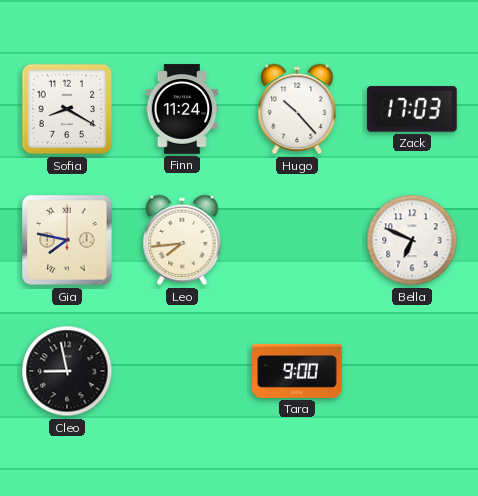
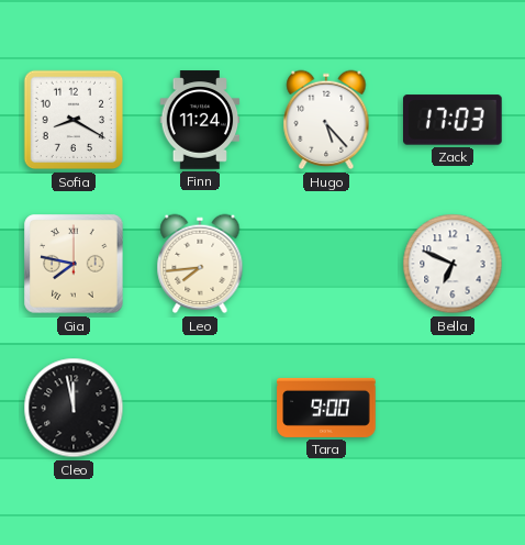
Hugo: 10:23 -> 5:23 (326, 120)
Cleo: 8:58 -> 11:58 (74, 408)
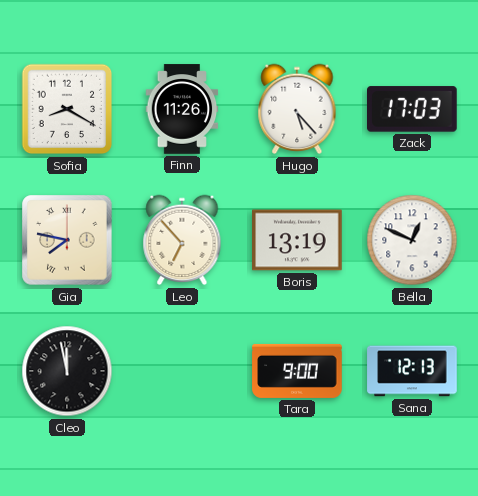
Finn: 11:24 -> 11:26 (182, 109)
Leo: 7:44 -> 6:53 (182, 240)
Boris: none -> 13:19 (297, 240)
Bella: 6:49 -> 12:49 (412, 240)
Sana: none -> 12:13 (412, 371)
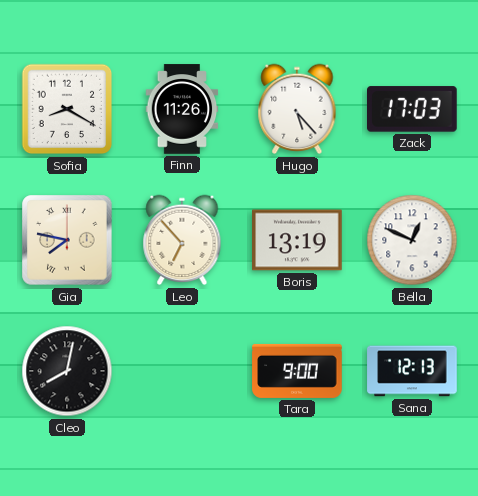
Cleo: 11:58 -> 8:02 (67, 371)
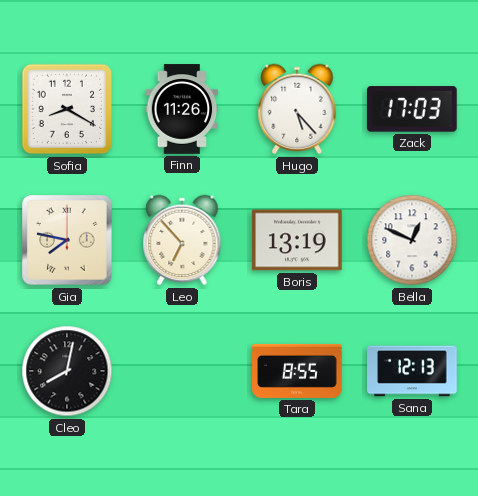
Tara: 9:00 -> 8:55 (297, 371)
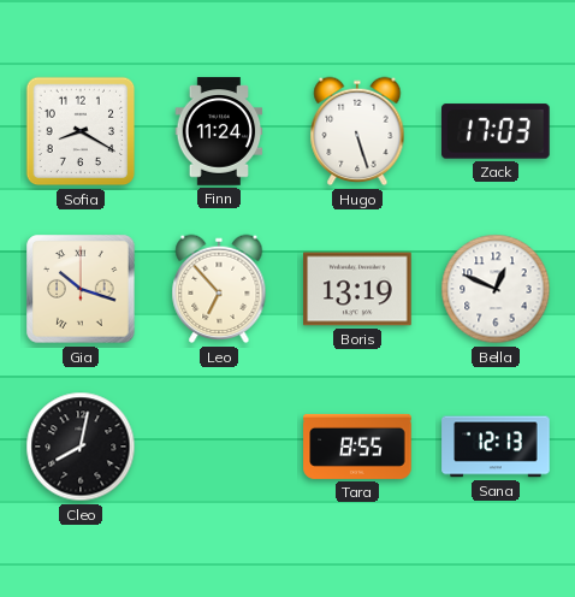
Finn: 11:26 -> 11:24 (219, 131)
Hugo: 5:23 -> 5:27 (357, 131)
Gia: 7:47 -> 10:18 (81, 289)
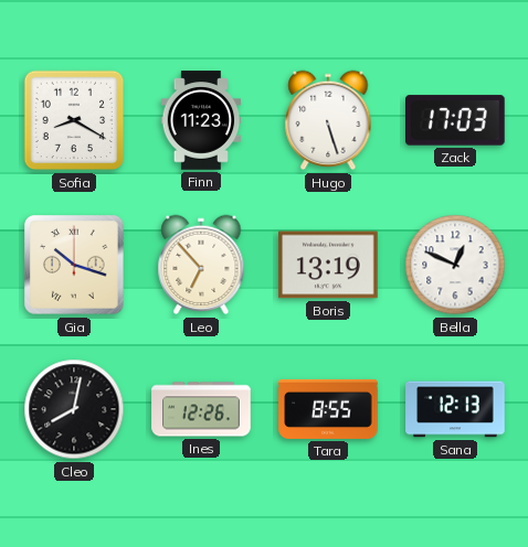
Finn: 11:24 -> 11:23 (201, 120)
Ines: none -> 12:26 (201, 409)
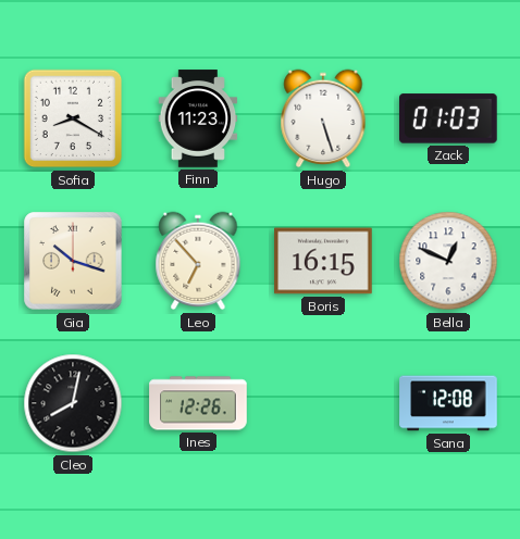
Zack: 17:03 -> 01:03 (449, 118)
Boris: 13:19 -> 16:15 (323, 261)
Tara: 8:55 -> none (328, 409)
Sana: 12:13 -> 12:08 (448, 403)
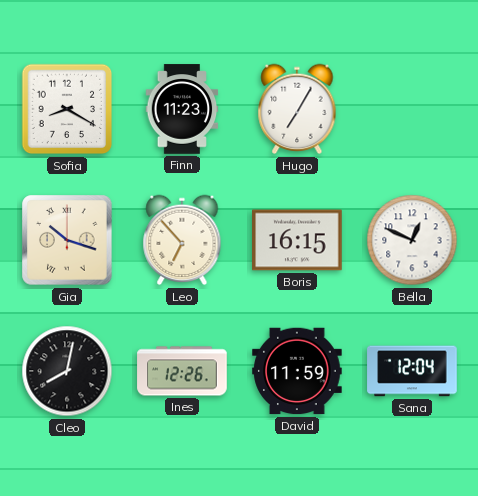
Hugo: 5:27 -> 7:05 (297, 109)
Zack: 01:03 -> none (449, 118)
David: none -> 11:59 (297, 371)
Sana: 12:08 -> 12:04 (412, 371)
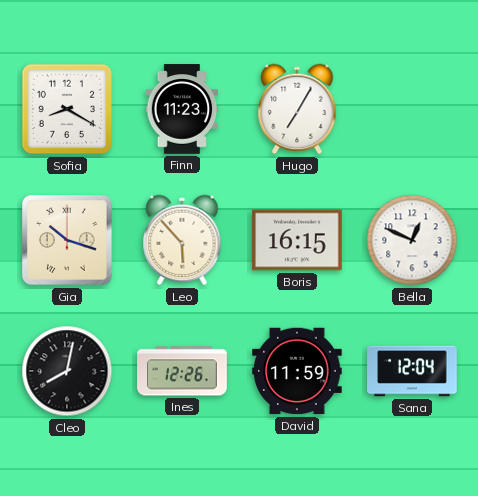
Leo: 6:53 -> 5:53 (182, 240)
